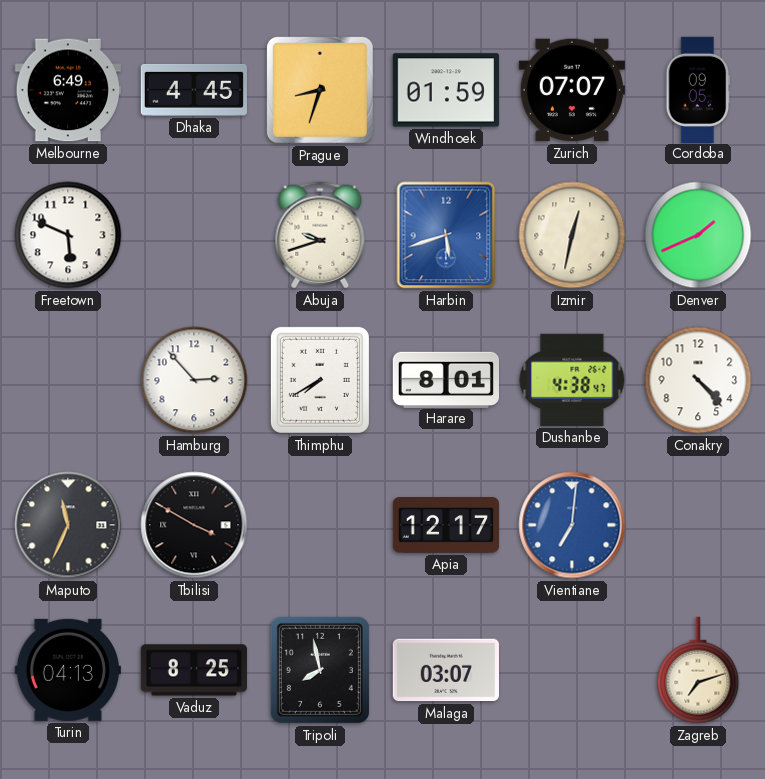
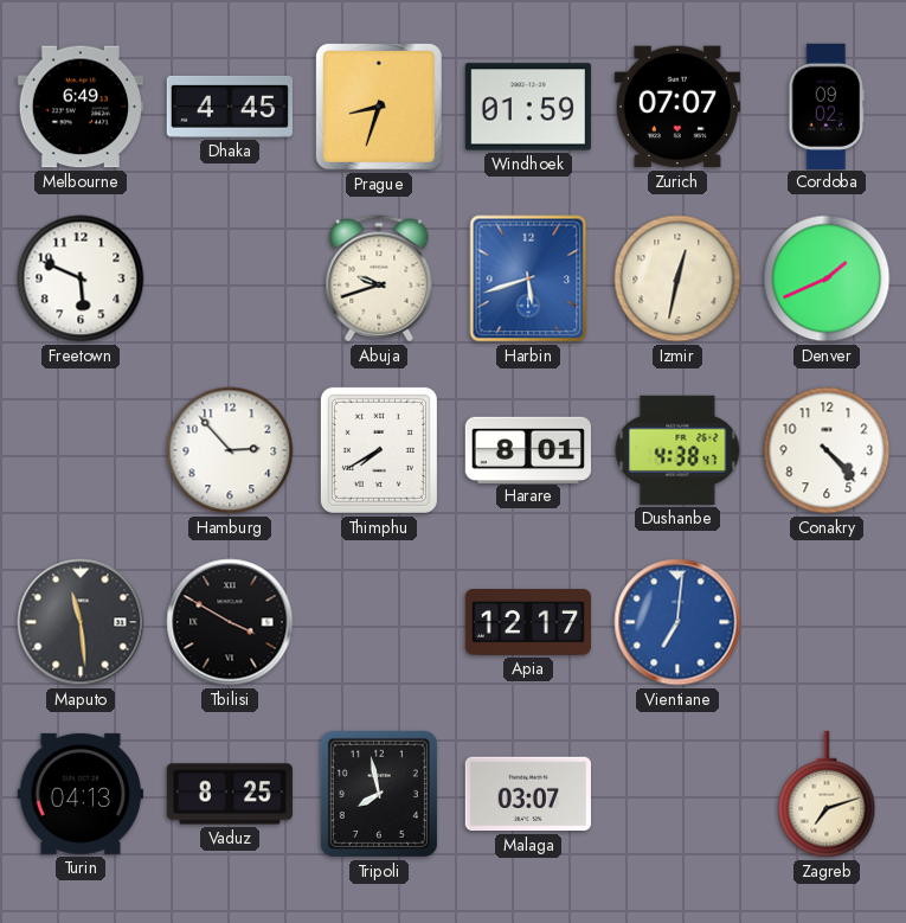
Cordoba: 09:05 -> 09:02 (827, 105)
Maputo: 11:34 -> 11:29 (81, 622)
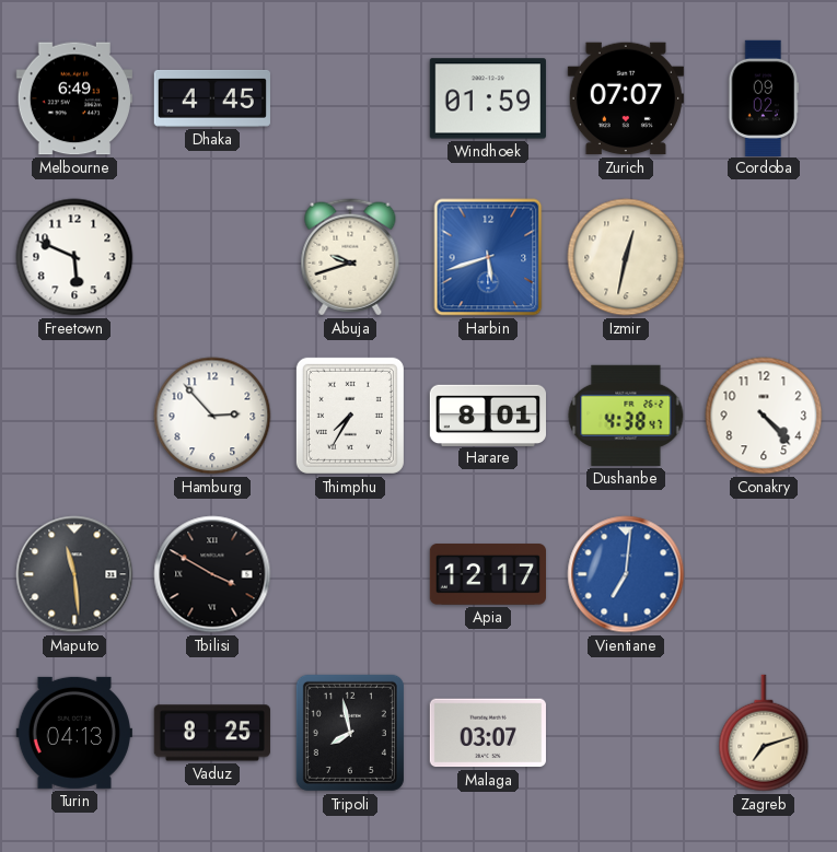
Prague: 8:33 -> none (379, 107)
Denver: 1:41 -> none (827, 278)
Thimphu: 7:40 -> 7:35 (350, 416)
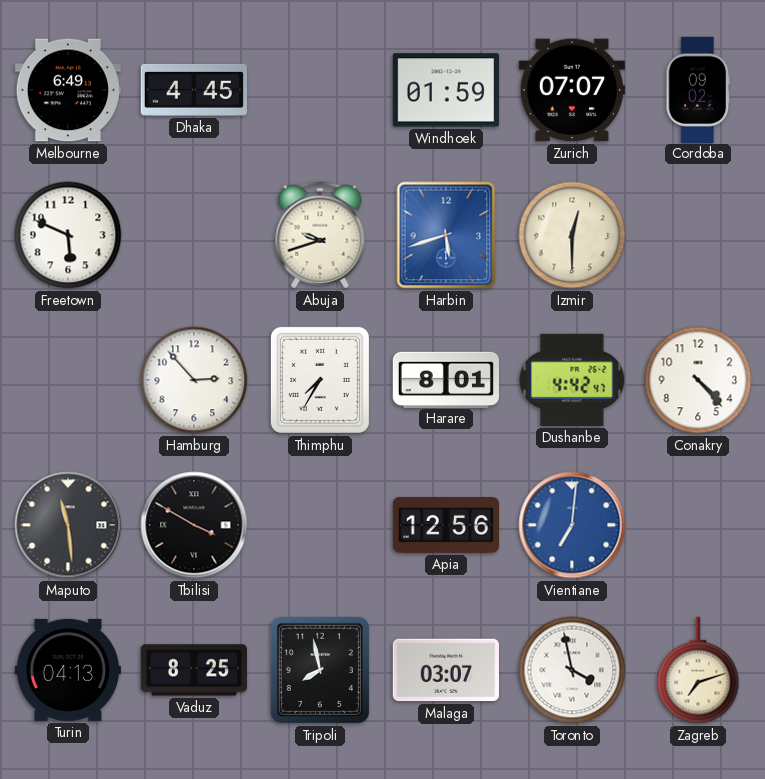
Izmir: 12:32 -> 12:30 (572, 235)
Dushanbe: 4:38 -> 4:42 (572, 380)
Apia: 12:17 -> 12:56 (445, 525)
Toronto: none -> 3:58 (572, 670)
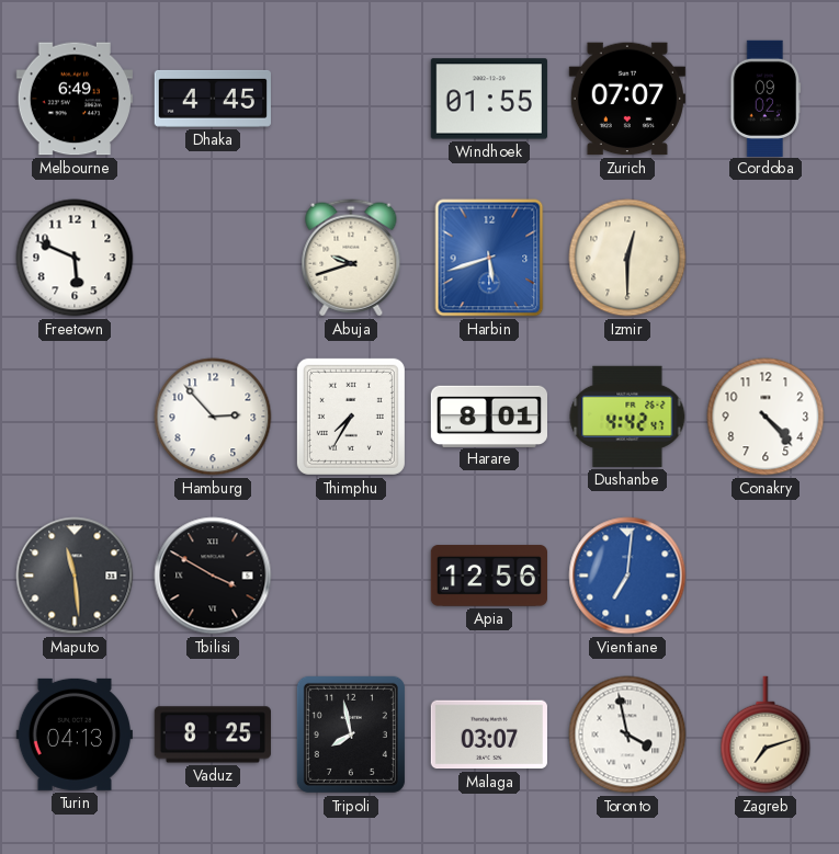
Windhoek: 01:59 -> 01:55 (489, 99)
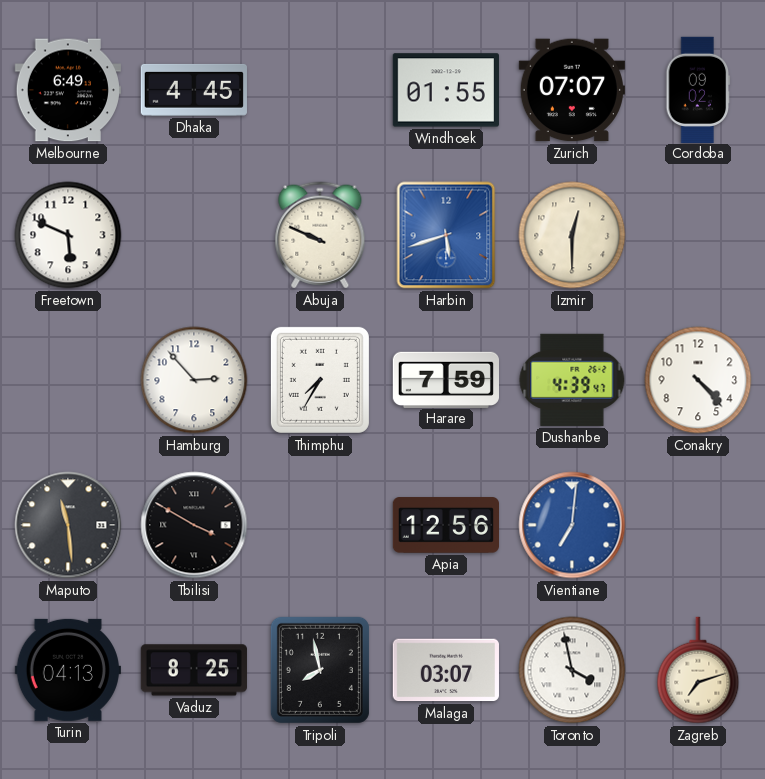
Abuja: 9:42 -> 9:49 (320, 235)
Harare: 8:01 -> 7:59 (445, 379)
Dushanbe: 4:42 -> 4:39 (572, 380)
